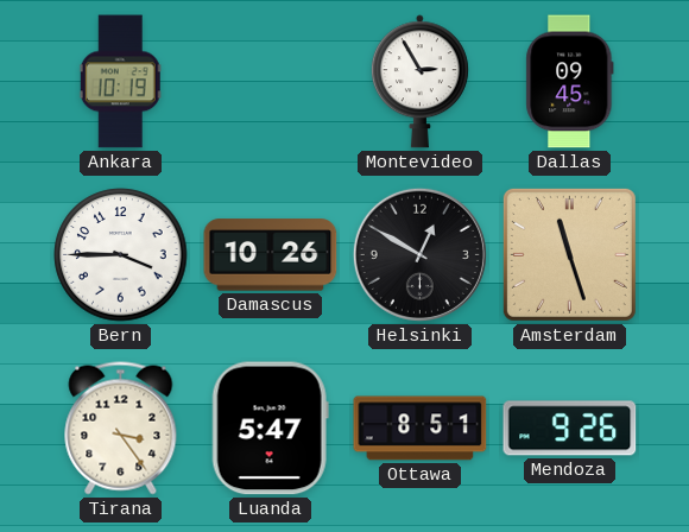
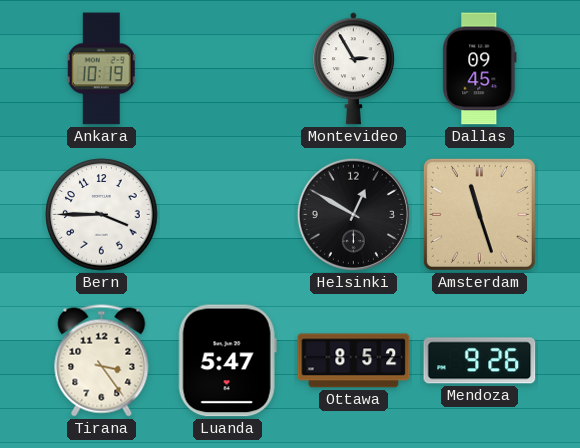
Damascus: 10:26 -> none (271, 255)
Ottawa: 8:51 -> 8:52 (354, 361)
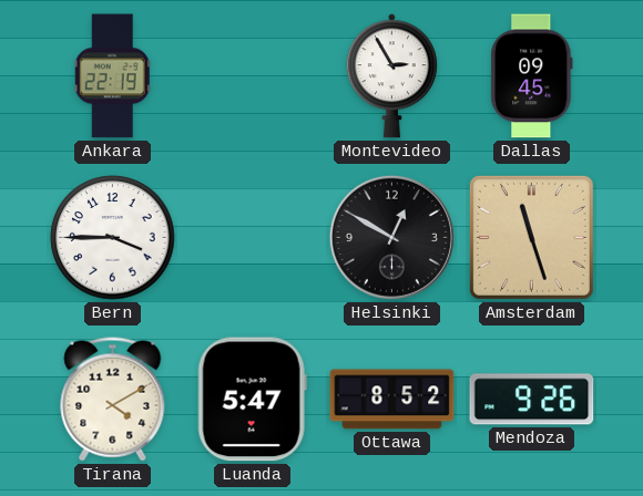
Ankara: 10:19 -> 22:19 (113, 76)
Tirana: 3:24 -> 4:10 (113, 400)
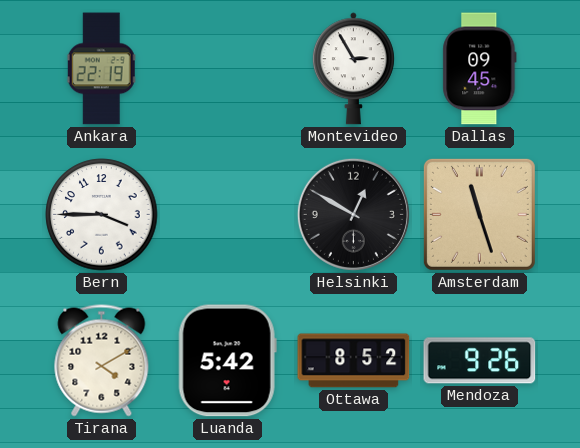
Luanda: 5:47 -> 5:42 (227, 361)
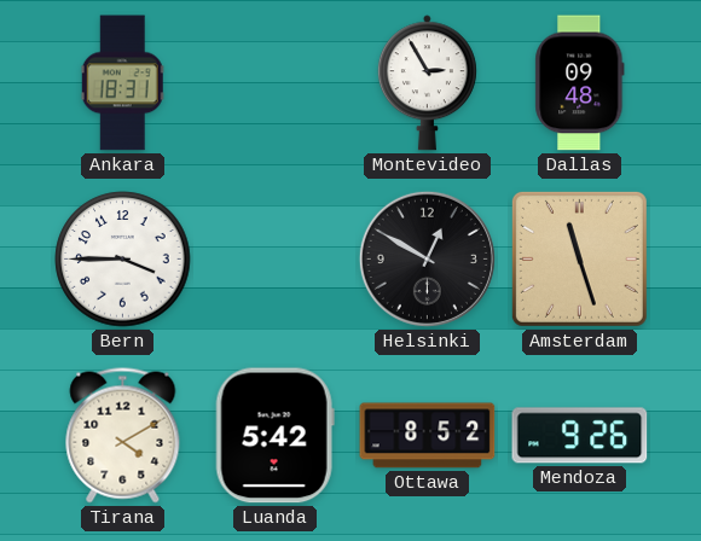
Ankara: 22:19 -> 18:31 (123, 83)
Dallas: 09:45 -> 09:48 (580, 83)
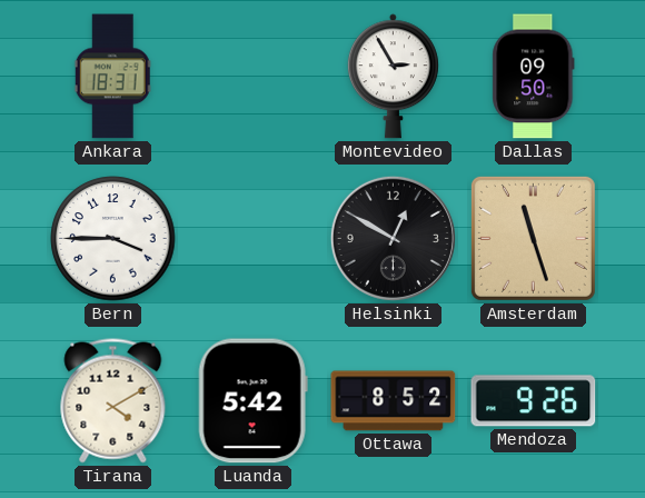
Dallas: 09:48 -> 09:50 (534, 77)
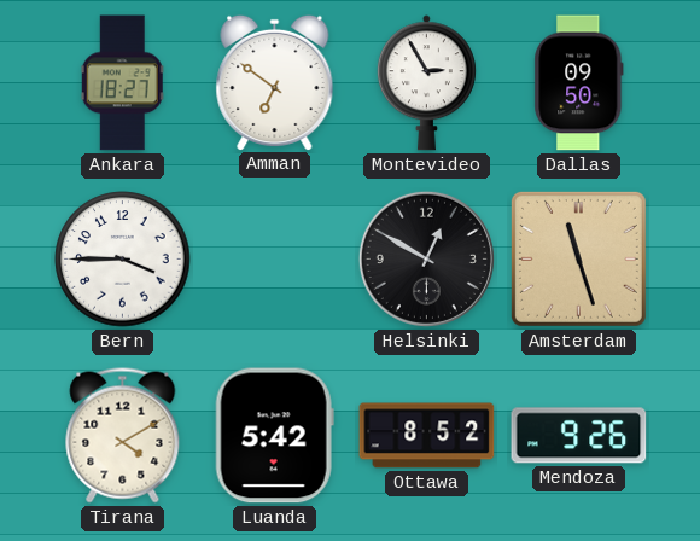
Ankara: 18:31 -> 18:27 (123, 83)
Amman: none -> 6:51 (275, 82)
